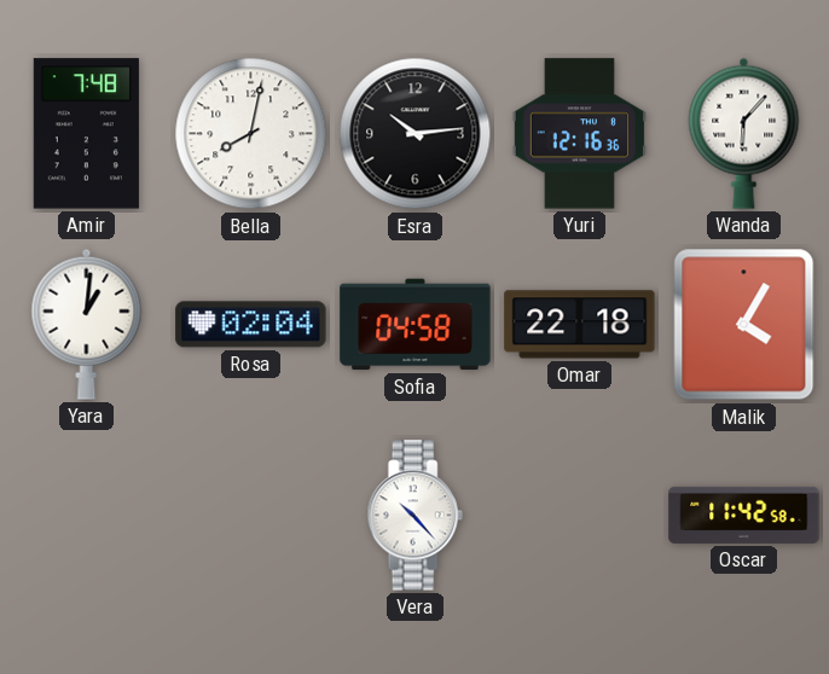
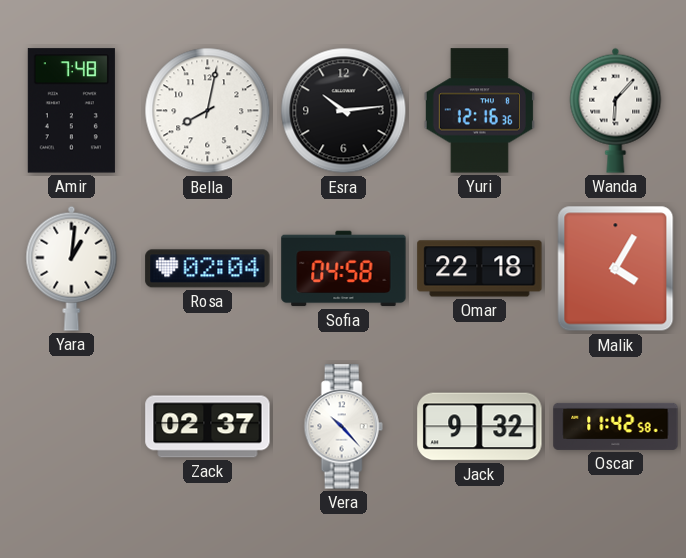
Zack: none -> 02:37 (208, 427)
Jack: none -> 9:32 (480, 427)
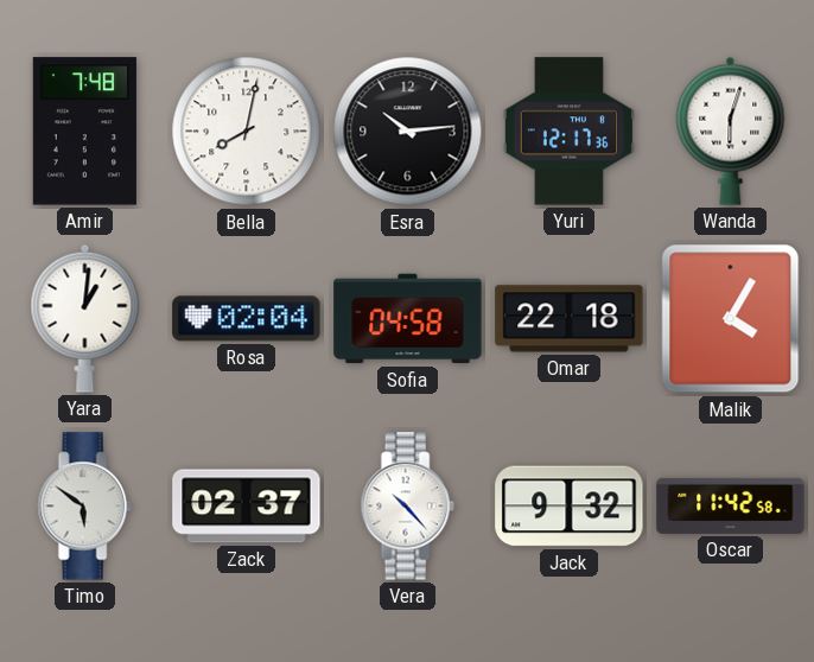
Yuri: 12:16 -> 12:17 (568, 132)
Wanda: 6:07 -> 6:03 (731, 131)
Timo: none -> 5:51 (84, 507)
